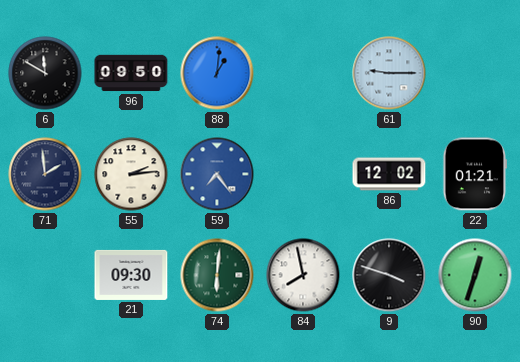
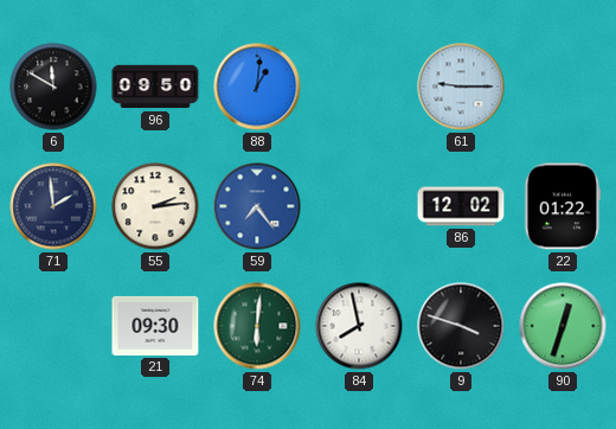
22: 01:21 -> 01:22 (563, 206)
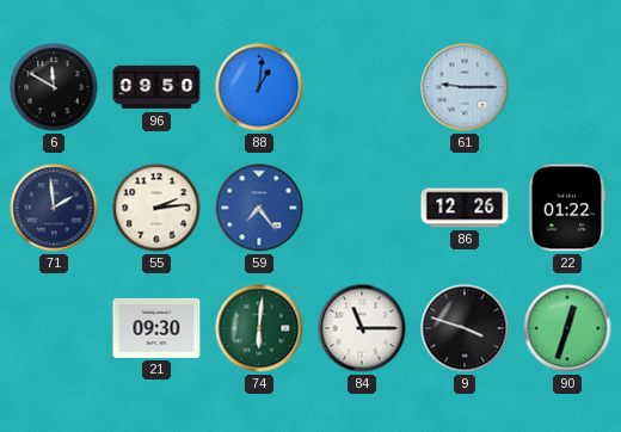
86: 12:02 -> 12:26 (465, 208)
84: 7:58 -> 11:15 (362, 328)
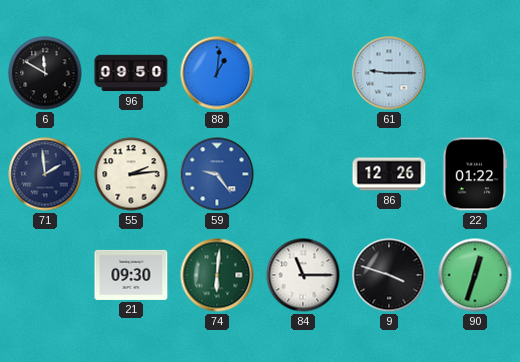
59: 7:24 -> 9:24 (217, 174)
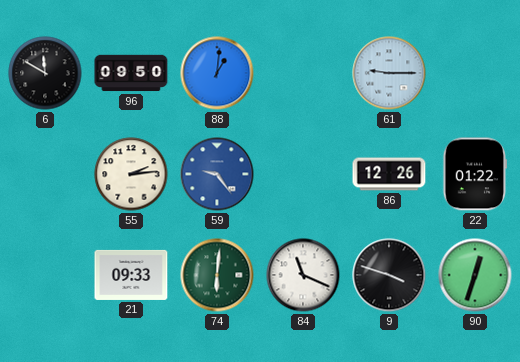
71: 1:59 -> none (45, 174)
21: 09:30 -> 09:33 (131, 275)
84: 11:15 -> 11:19 (303, 275)
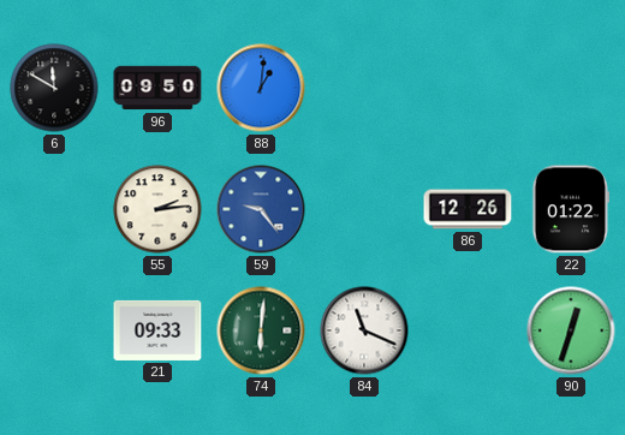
61: 9:15 -> none (389, 73)
9: 3:48 -> none (389, 275)
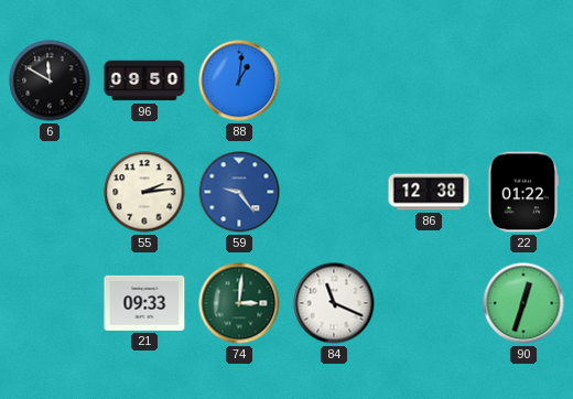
86: 12:26 -> 12:38 (429, 192)
74: 6:01 -> 3:01 (239, 303)
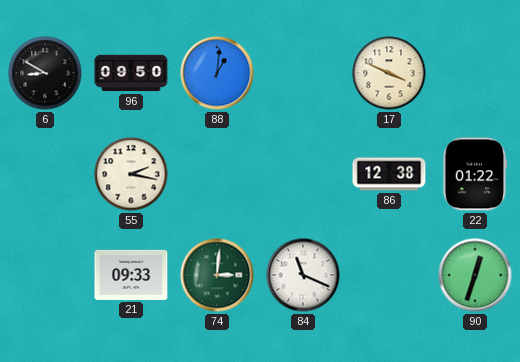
6: 11:50 -> 8:50 (45, 73)
17: none -> 3:49 (389, 73)
55: 2:14 -> 2:17 (131, 174)
59: 9:24 -> none (239, 192)
